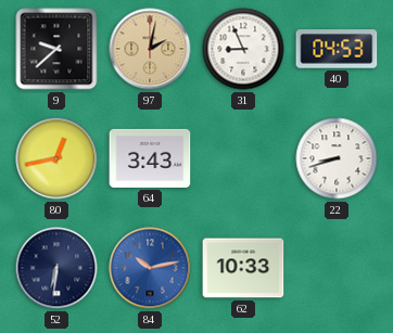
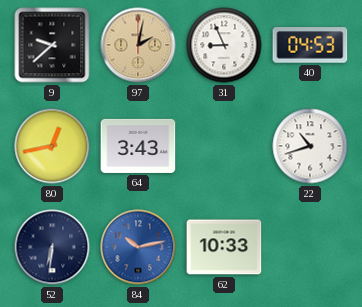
22: 8:42 -> 10:42 (310, 146)
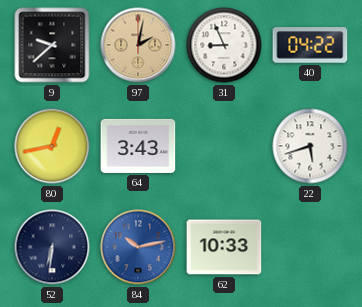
40: 04:53 -> 04:22 (310, 45)
22: 10:42 -> 5:42 (310, 146)
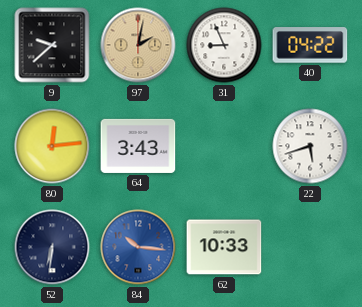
80: 12:43 -> 12:14 (52, 146)
84: 10:13 -> 10:16 (138, 247)
